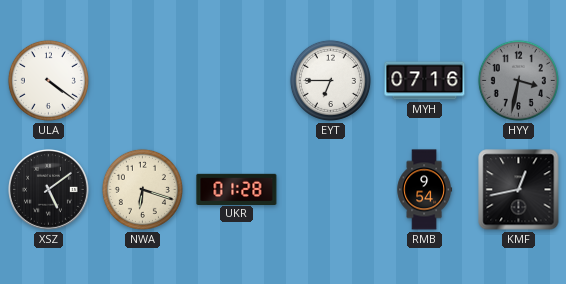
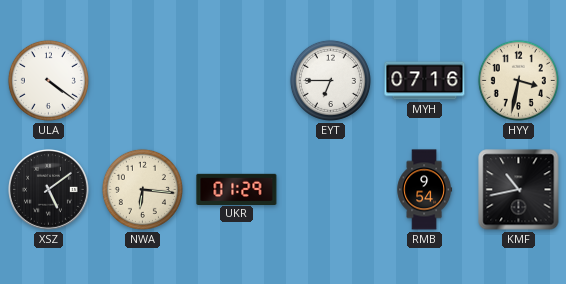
HYY dial: grey -> cream (518, 80)
NWA: 6:18 -> 6:16 (142, 189)
UKR: 01:28 -> 01:29 (237, 189)
KMF: 12:43 -> 10:43 (519, 190)
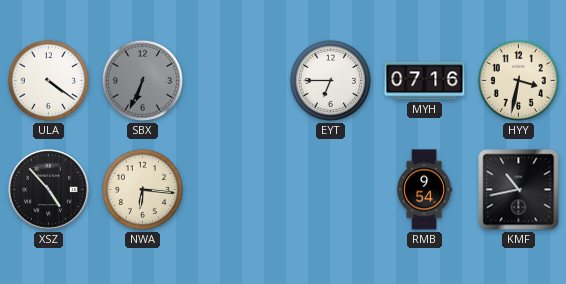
SBX: none -> 6:34 (142, 80)
XSZ: 5:09 -> 4:53 (49, 190)
UKR: 01:29 -> none (237, 189)
